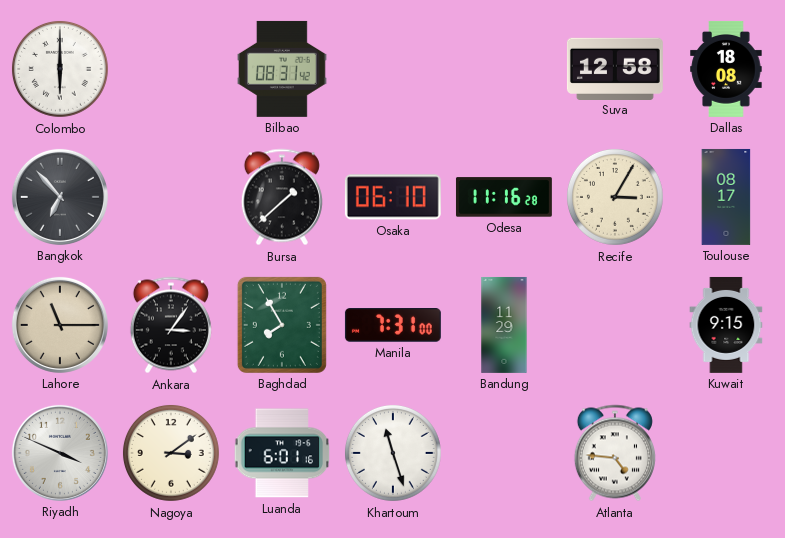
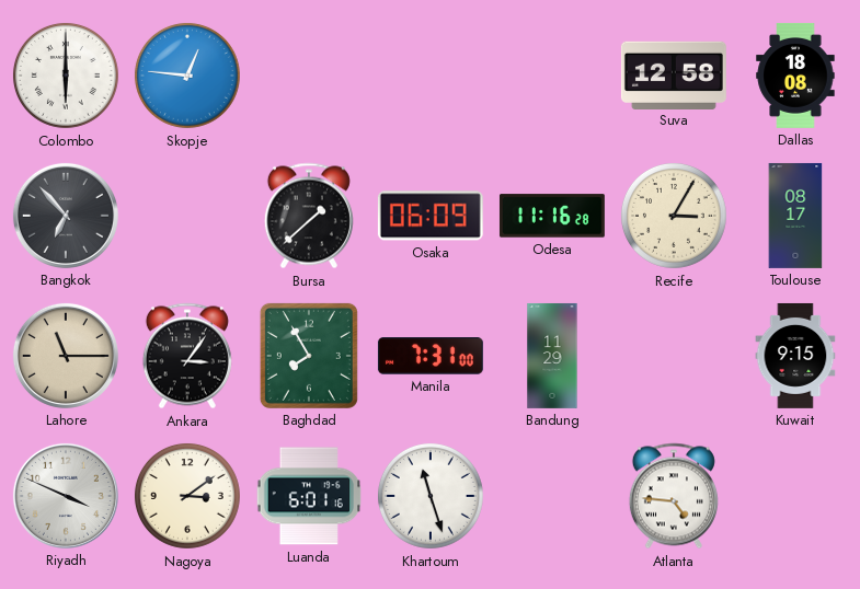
Skopje: none -> 12:46 (187, 76)
Bilbao: 08:31 -> none (283, 69)
Osaka: 06:10 -> 06:09 (431, 216)
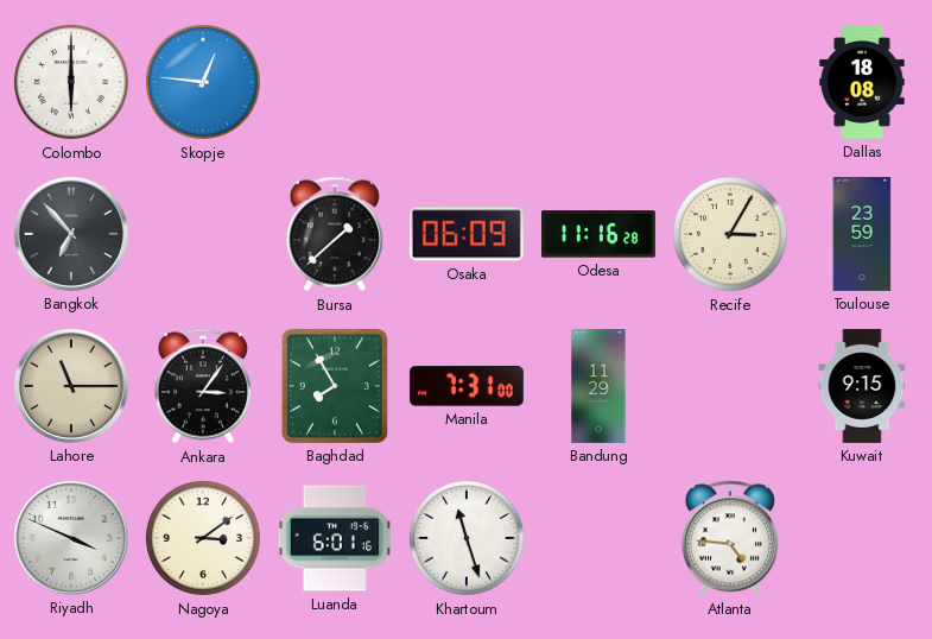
Suva: 12:58 -> none (674, 74)
Toulouse: 08:17 -> 23:59 (862, 234)
